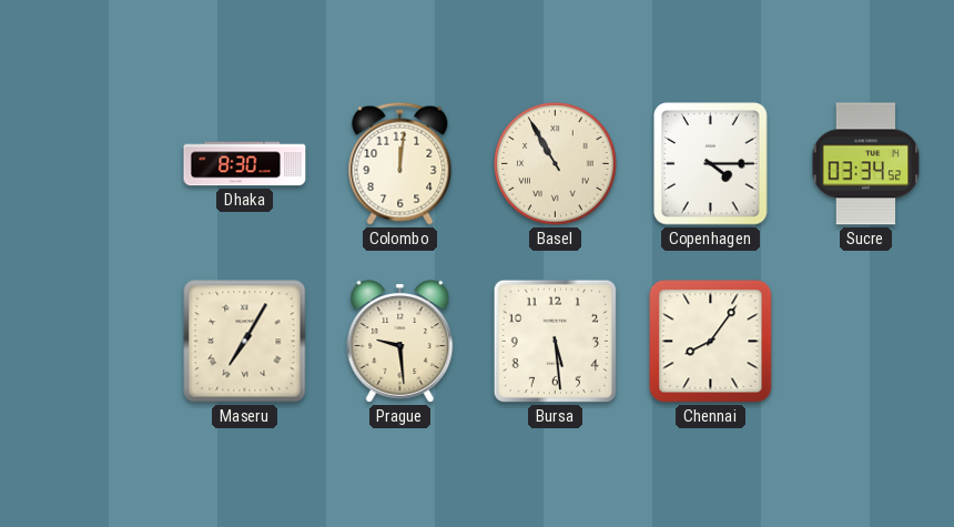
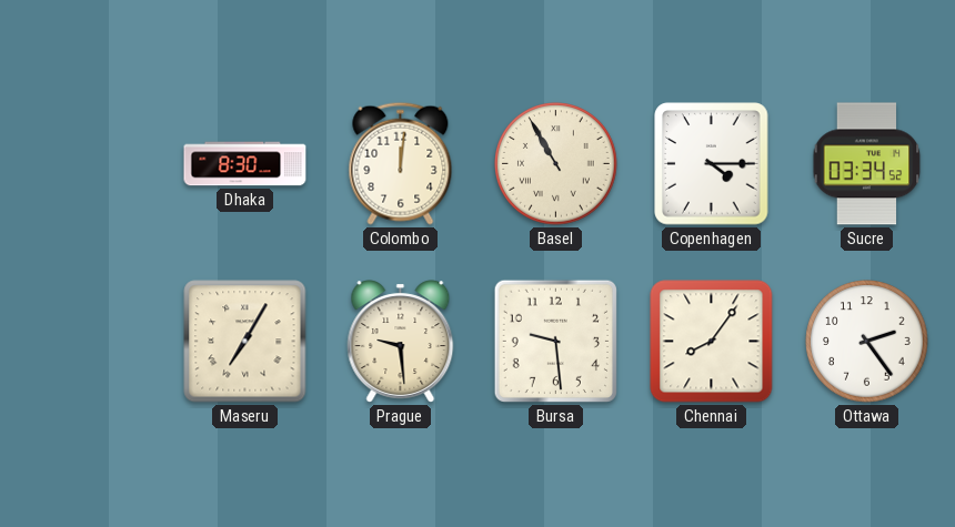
Bursa: 5:29 -> 9:29 (555, 341)
Ottawa: none -> 2:24 (867, 342)
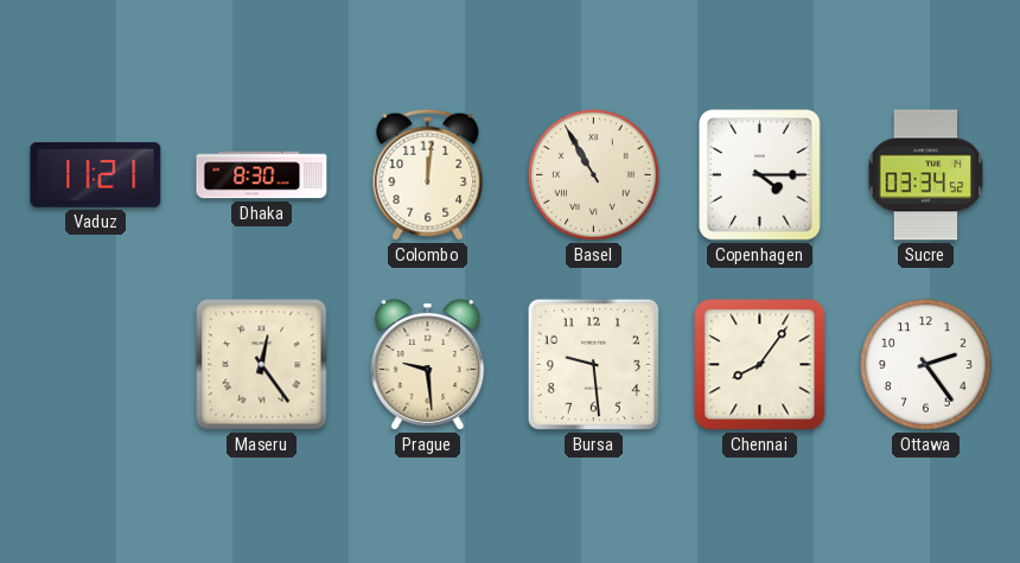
Vaduz: none -> 11:21 (96, 174)
Maseru: 7:05 -> 12:24 (262, 365)
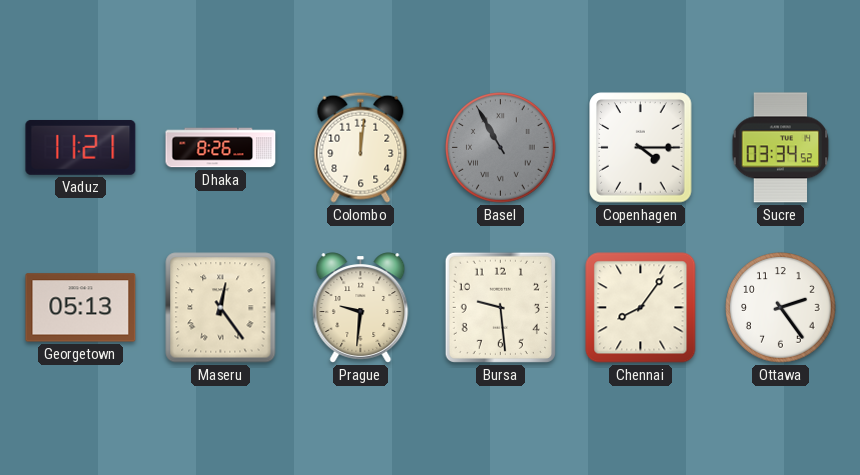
Dhaka: 8:30 -> 8:26 (221, 148)
Basel dial: cream -> grey (501, 148)
Georgetown: none -> 05:13 (81, 308)
Prague: 9:29 -> 9:31 (361, 308)
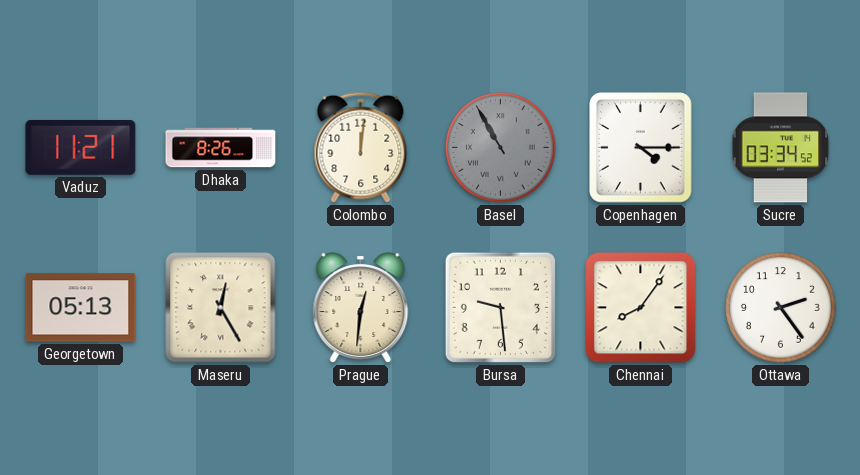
Maseru: 12:24 -> 12:25 (221, 308)
Prague: 9:31 -> 12:31 (361, 308)
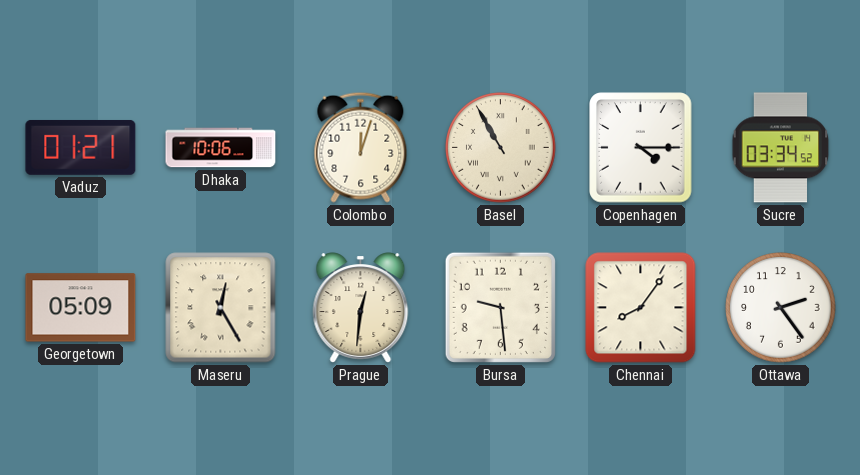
Vaduz: 11:21 -> 01:21 (81, 147)
Dhaka: 8:26 -> 10:06 (221, 148)
Colombo: 12:01 -> 12:03 (361, 147)
Basel dial: grey -> cream (501, 148)
Georgetown: 05:13 -> 05:09 (81, 308)
